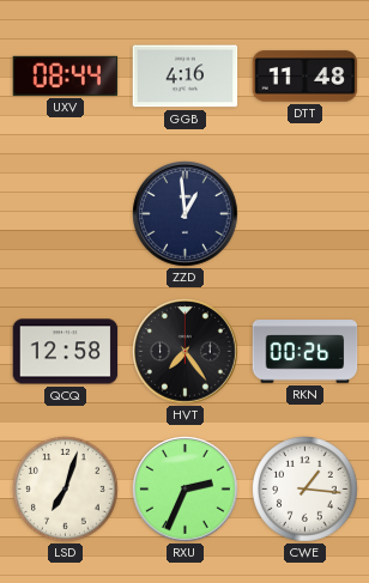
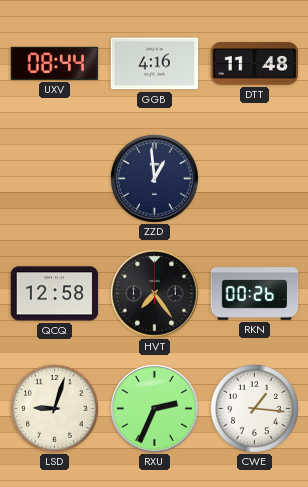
LSD: 7:03 -> 9:03 (55, 409)
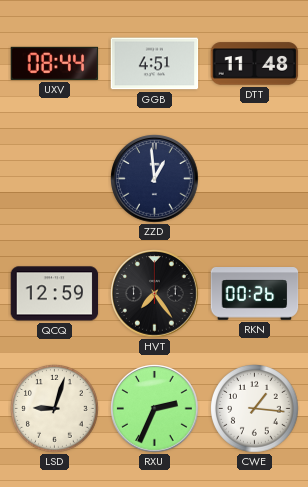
GGB: 4:16 -> 4:51 (155, 64)
QCQ: 12:58 -> 12:59 (55, 294)
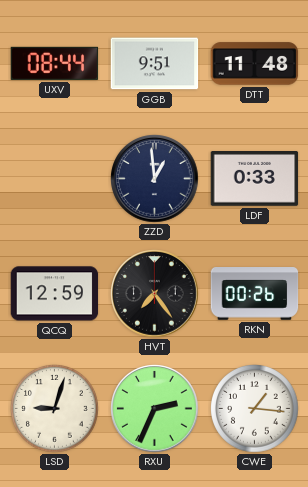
GGB: 4:51 -> 9:51 (155, 64)
LDF: none -> 0:33 (255, 179)
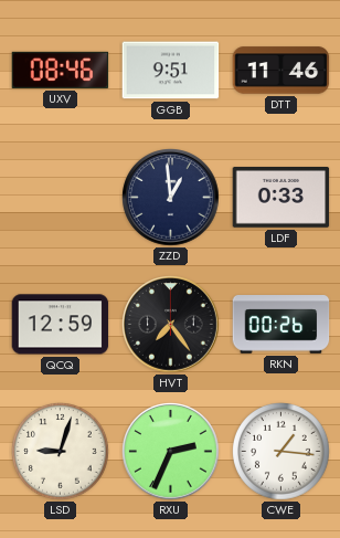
UXV: 08:44 -> 08:46 (61, 70)
DTT: 11:48 -> 11:46 (281, 71)
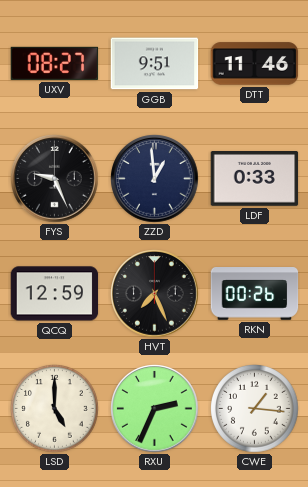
UXV: 08:46 -> 08:27 (55, 63)
FYS: none -> 9:26 (55, 179)
HVT: 7:24 -> 7:26 (155, 294)
LSD: 9:03 -> 5:00 (55, 409)
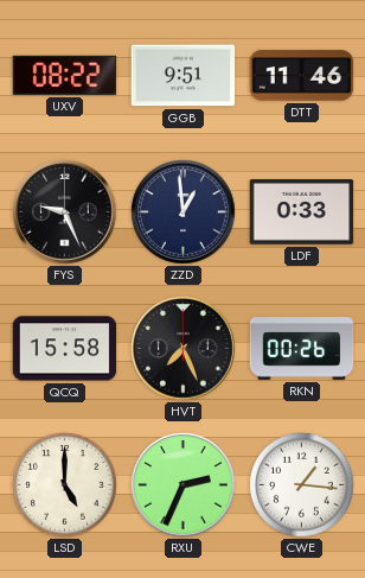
UXV: 08:27 -> 08:22 (65, 75)
QCQ: 12:59 -> 15:58 (65, 349)
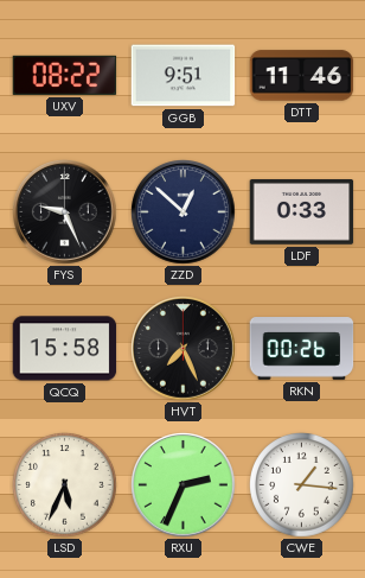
ZZD: 12:59 -> 12:52 (184, 212)
LSD: 5:00 -> 5:34 (65, 485)
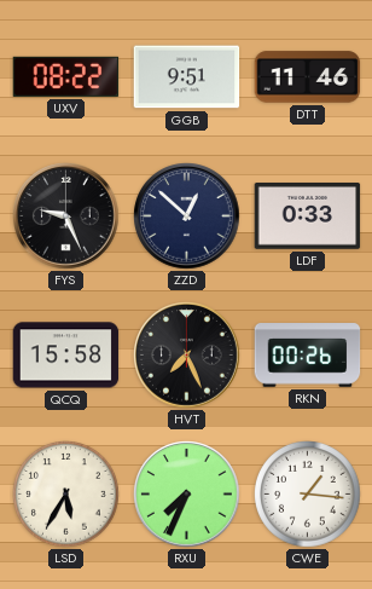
LSD: 5:34 -> 5:35 (66, 495)
RXU: 2:34 -> 7:34 (187, 495)
